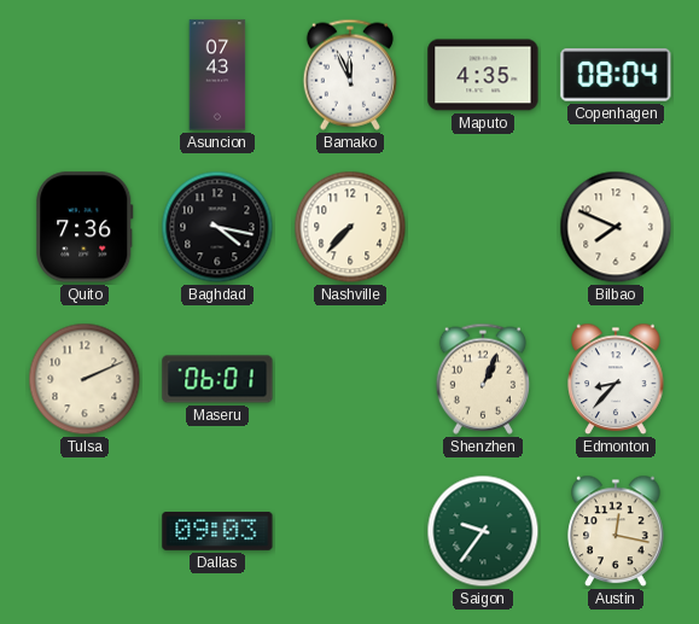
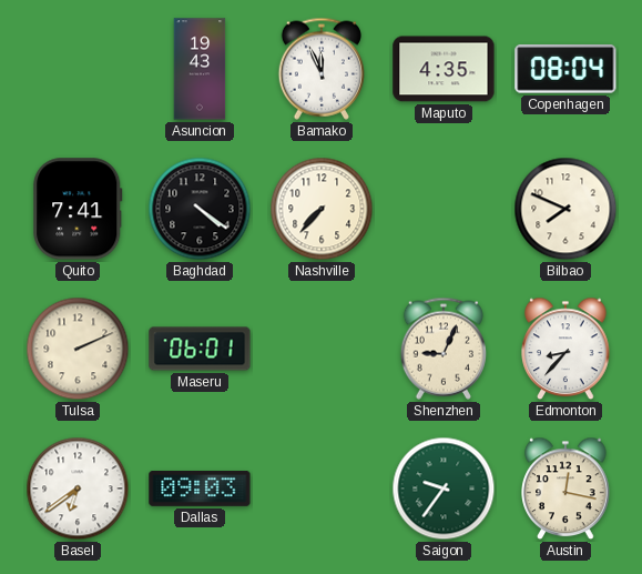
Asuncion: 07:43 -> 19:43 (200, 69)
Quito: 7:36 -> 7:41 (78, 209)
Baghdad: 4:17 -> 4:21 (200, 209)
Shenzhen: 1:04 -> 9:04 (444, 349)
Basel: none -> 6:39 (78, 489)
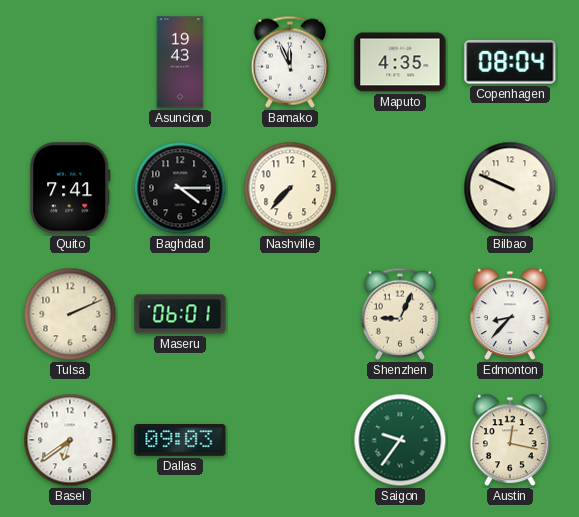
Baghdad: 4:21 -> 4:15 (180, 188)
Bilbao: 7:49 -> 9:49 (510, 188)
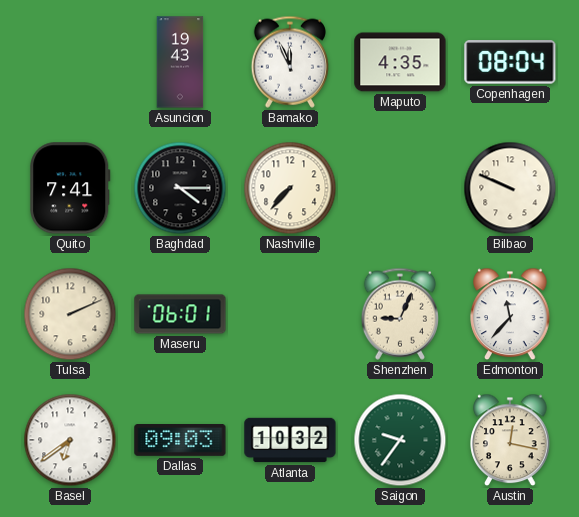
Edmonton: 8:37 -> 11:37 (510, 314)
Atlanta: none -> 10:32 (290, 440)
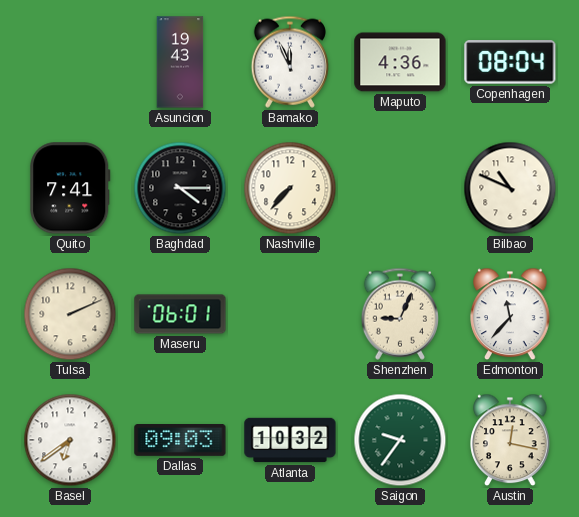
Maputo: 4:35 -> 4:36 (400, 62)
Bilbao: 9:49 -> 10:49 (510, 188)
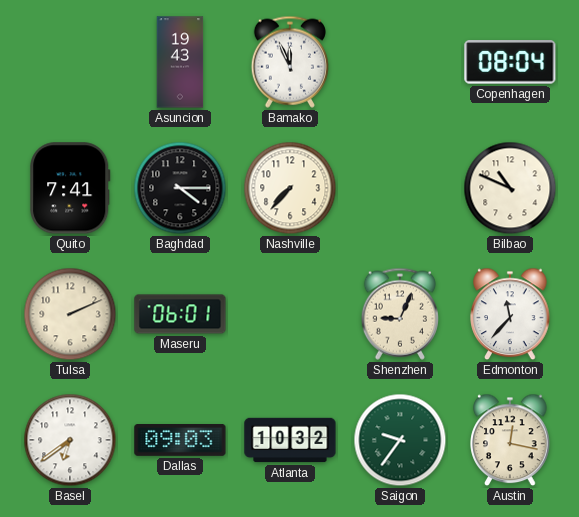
Maputo: 4:36 -> none (400, 62)
